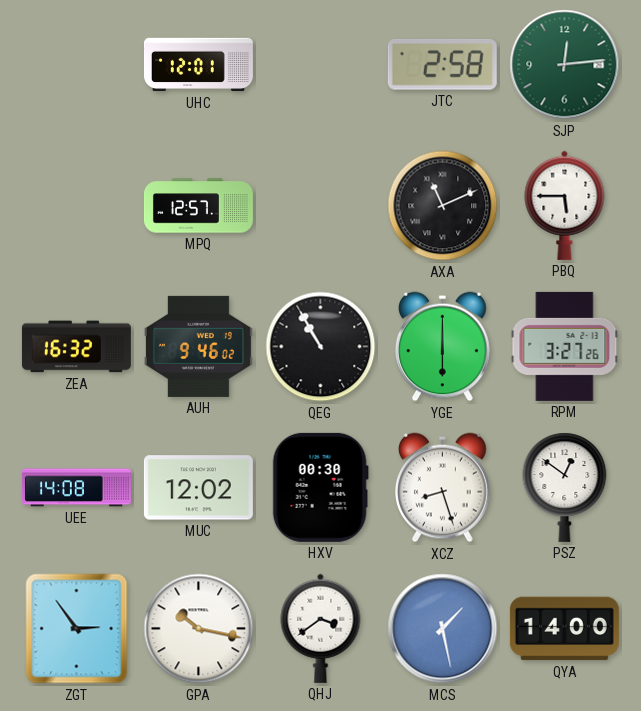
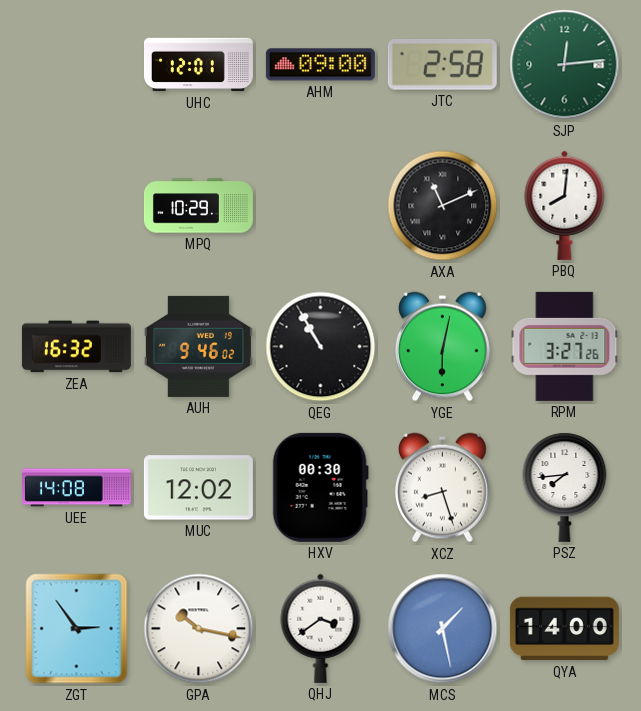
AHM: none -> 09:00 (320, 65)
MPQ: 12:57 -> 10:29 (198, 206)
PBQ: 5:45 -> 8:01 (565, 205)
YGE: 6:00 -> 6:02 (443, 347)
PSZ: 12:51 -> 7:44 (565, 487)
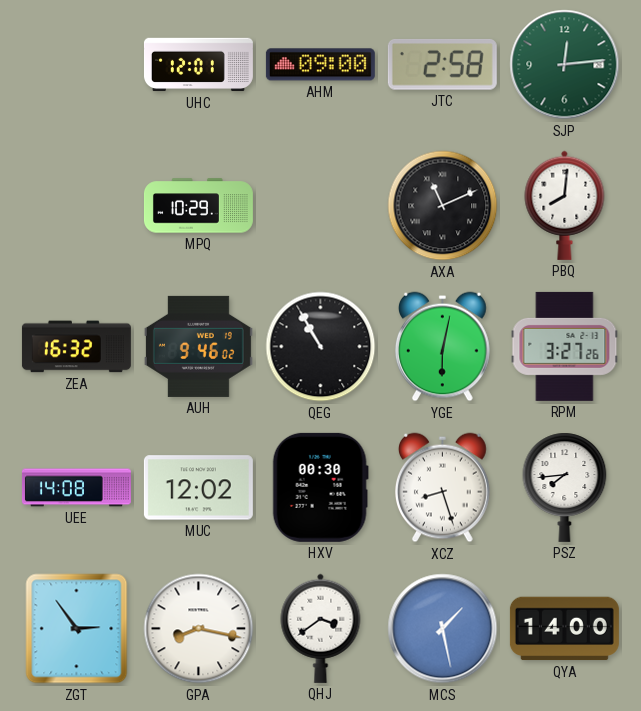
GPA: 10:17 -> 8:17 (199, 629)
